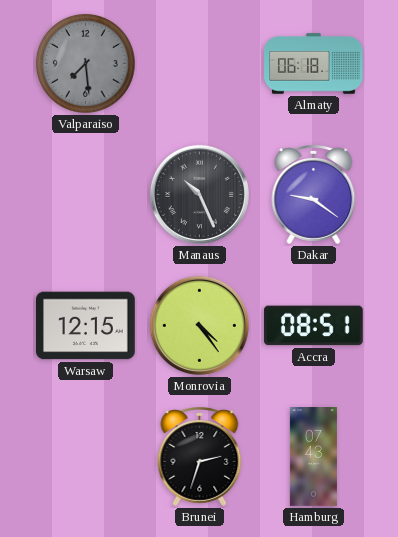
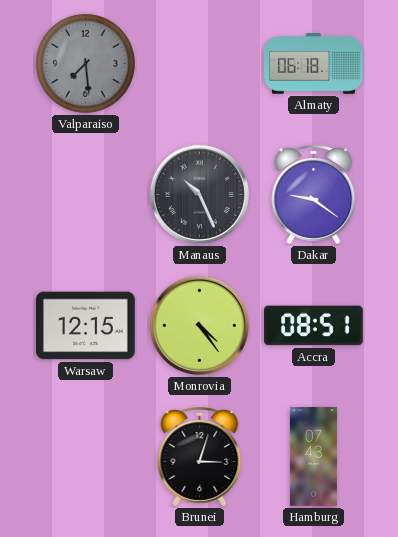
Brunei: 2:33 -> 3:03 (200, 457)
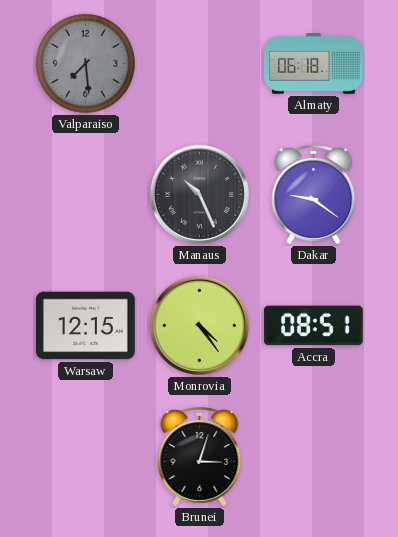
Hamburg: 07:43 -> none (313, 457)
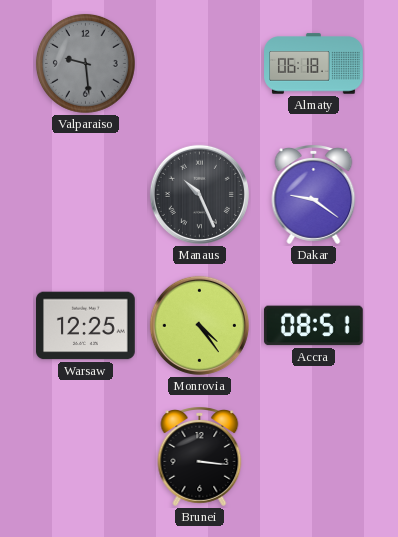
Valparaiso: 7:29 -> 9:29 (85, 63)
Warsaw: 12:15 -> 12:25 (86, 326)
Brunei: 3:03 -> 3:16 (200, 457)
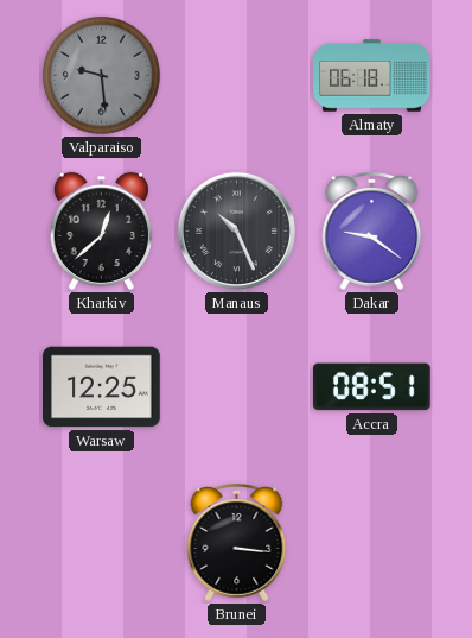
Kharkiv: none -> 12:38 (101, 232)
Monrovia: 4:24 -> none (199, 325)
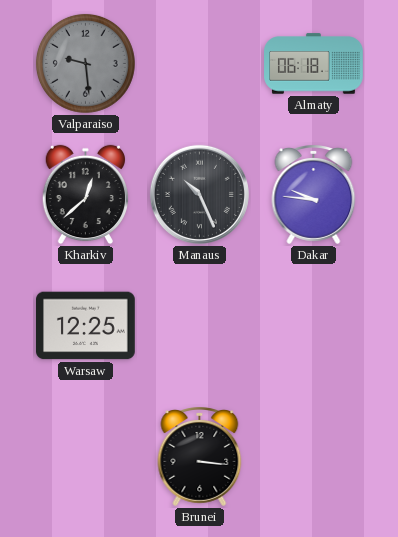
Dakar: 9:21 -> 9:46 (314, 195)
Accra: 08:51 -> none (372, 387)
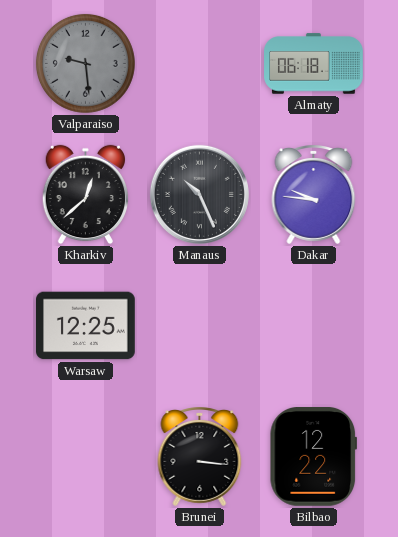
Bilbao: none -> 12:22 (313, 457)
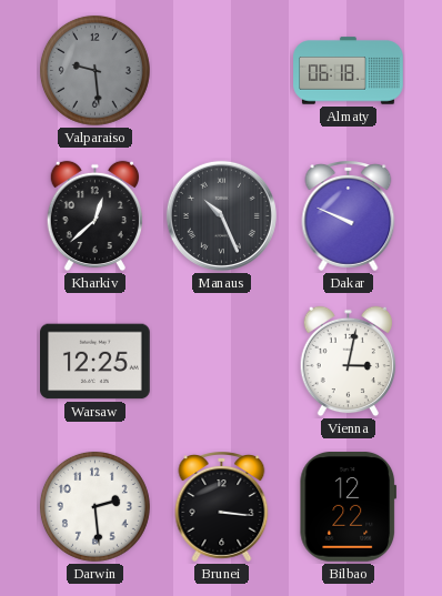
Dakar: 9:46 -> 9:49 (349, 216)
Vienna: none -> 3:02 (348, 362)
Darwin: none -> 2:29 (94, 506)
